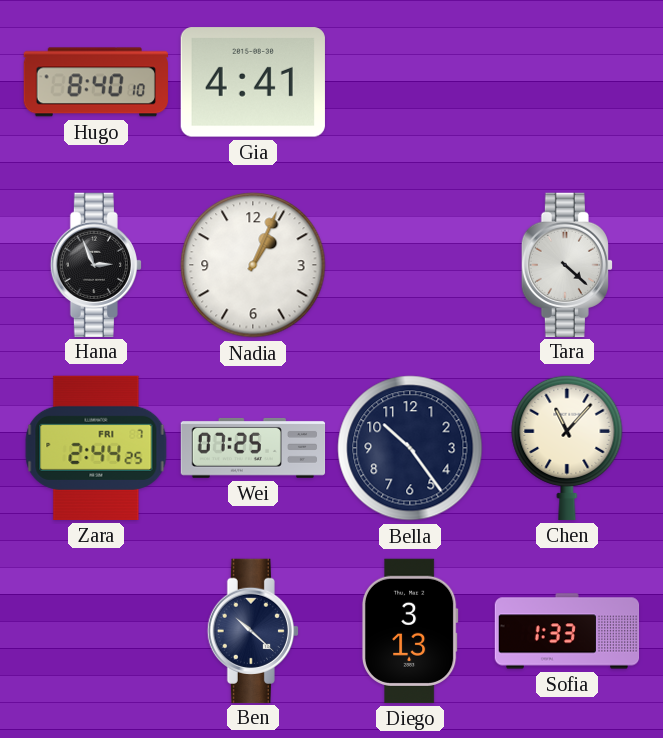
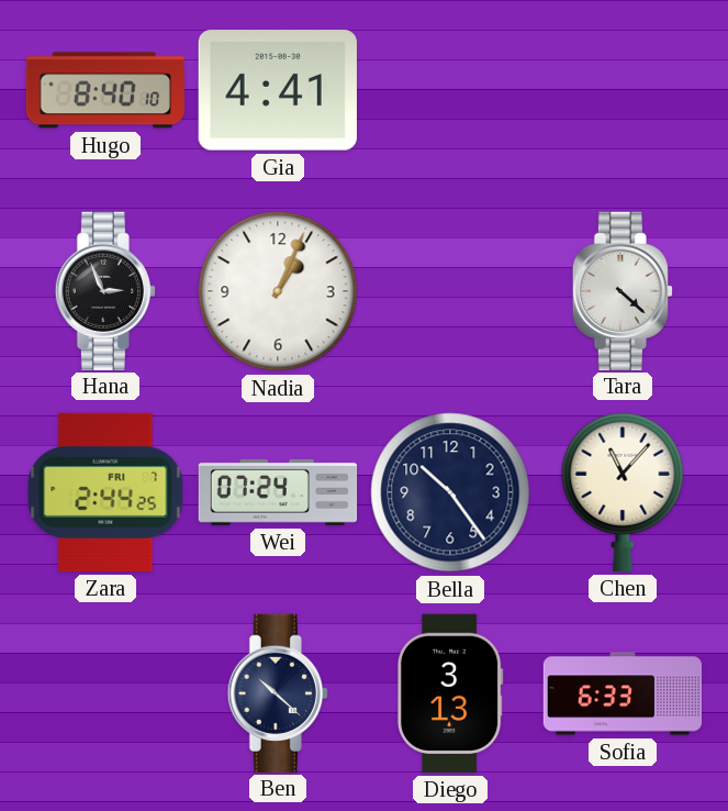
Wei: 07:25 -> 07:24 (278, 492)
Sofia: 1:33 -> 6:33 (623, 693)
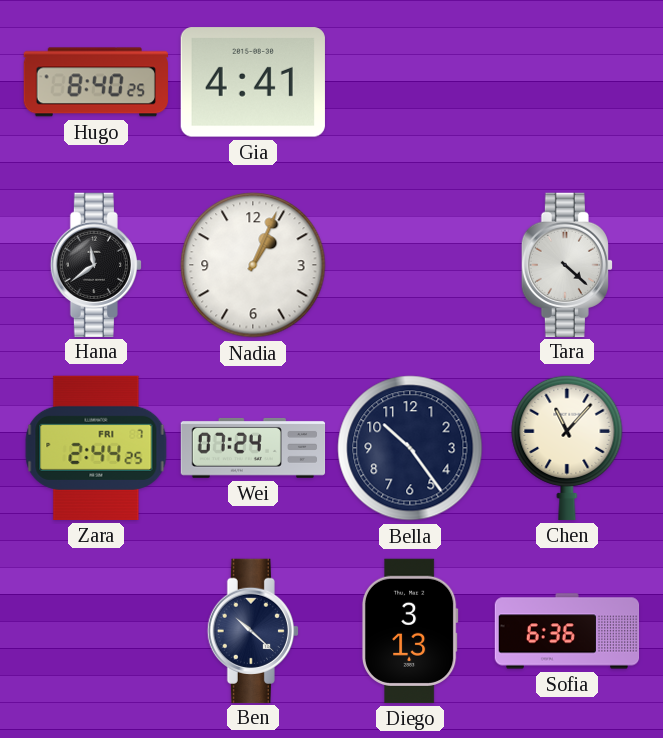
Hugo: 8:40:10 -> 8:40:25 (96, 82)
Hana: 2:56 -> 11:39 (96, 264)
Sofia: 6:33 -> 6:36 (567, 631)
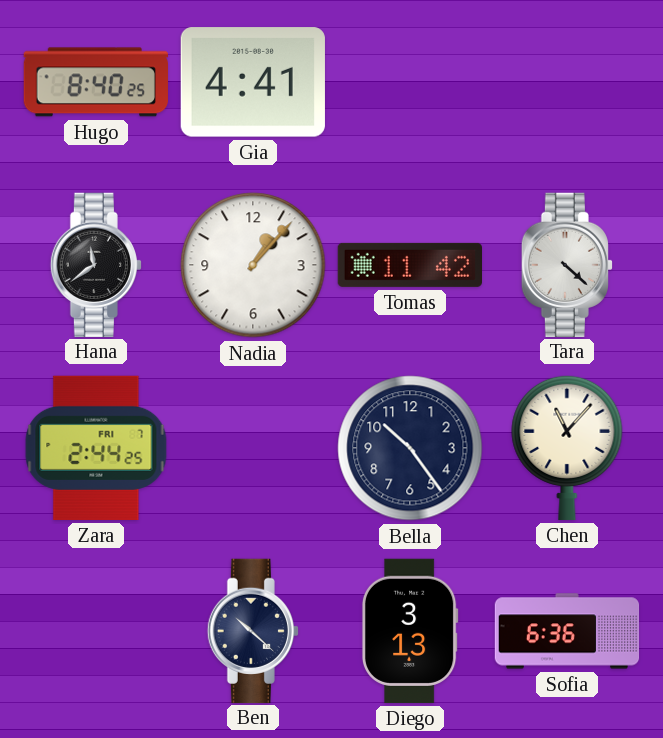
Nadia: 1:04 -> 1:07 (253, 265)
Tomas: none -> 11:42 (409, 265)
Wei: 07:24 -> none (253, 448)
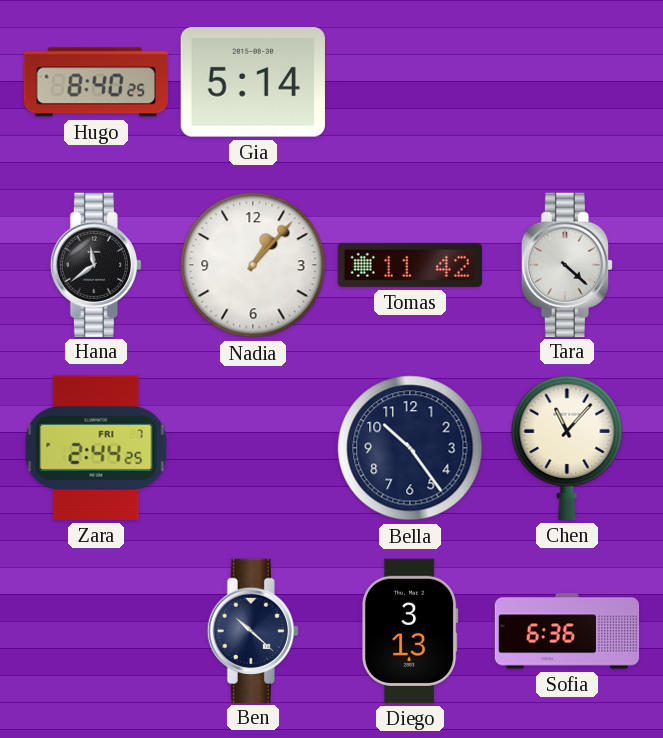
Gia: 4:41 -> 5:14 (253, 82)
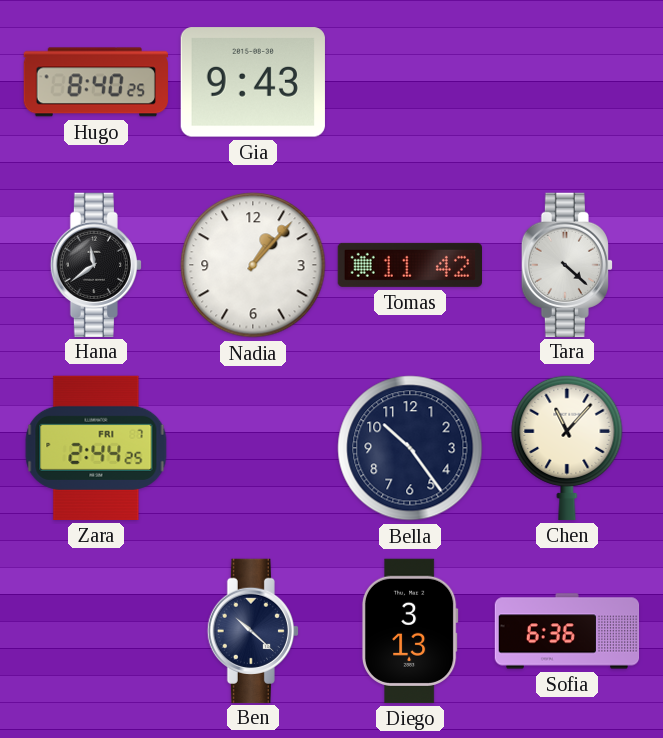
Gia: 5:14 -> 9:43 (253, 82)
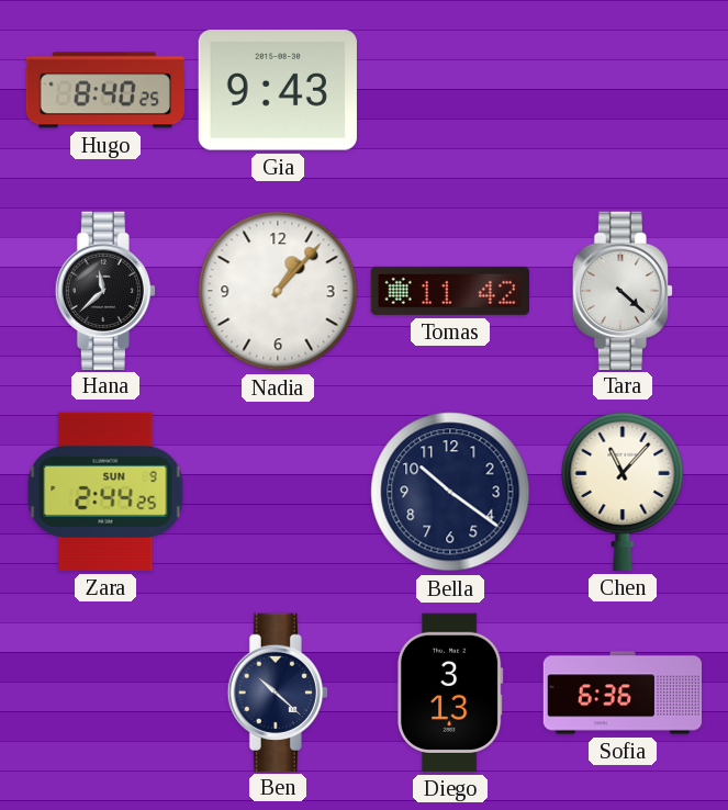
Hana: 11:39 -> 11:38 (105, 290)
Zara date: FRI 7 -> SUN 9 (105, 492)
Bella: 10:24 -> 10:21 (450, 492)
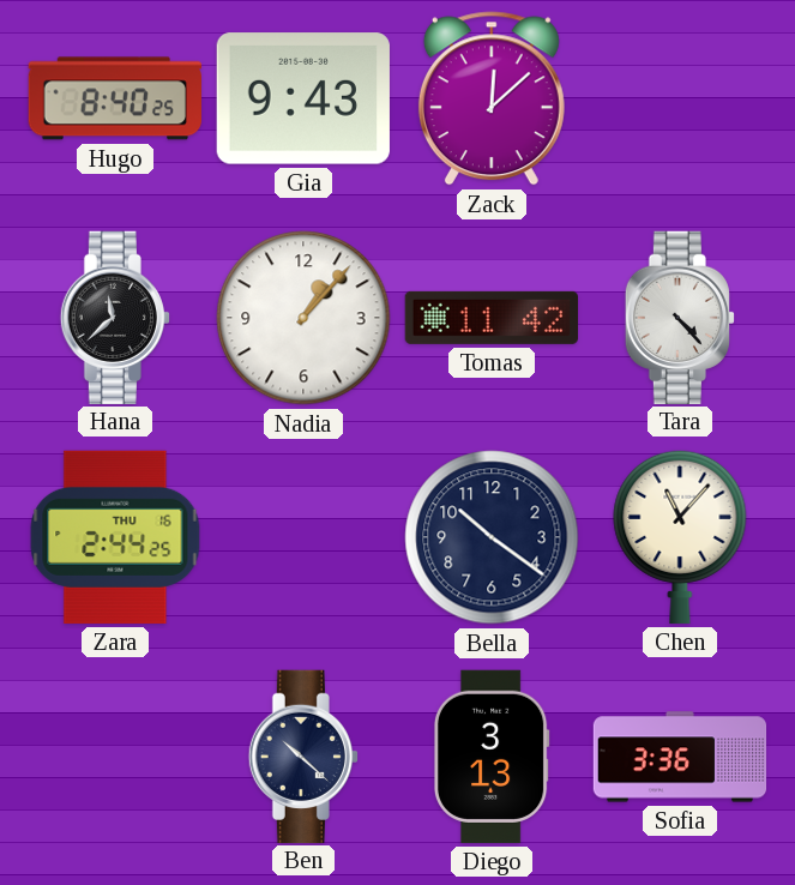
Zack: none -> 12:08 (492, 98)
Tara: 4:22 -> 4:23 (680, 317)
Zara date: SUN 9 -> THU 16 (115, 537)
Sofia: 6:36 -> 3:36 (680, 757)
